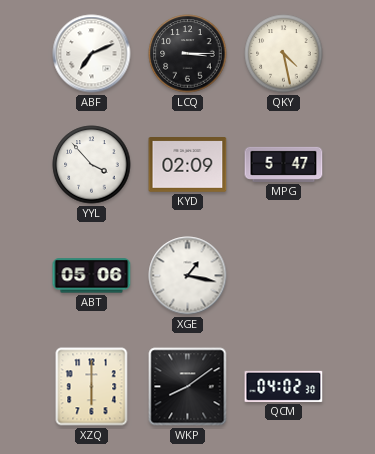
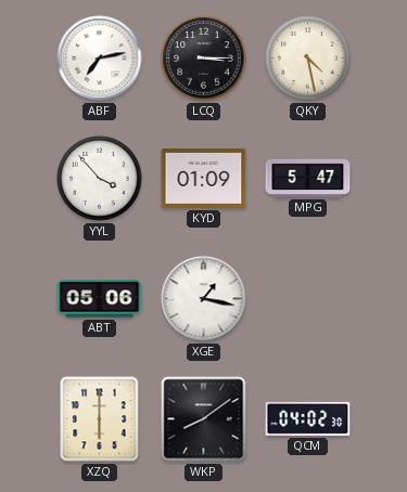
ABF: 7:11 -> 7:13 (100, 59)
KYD: 02:09 -> 01:09 (204, 179)
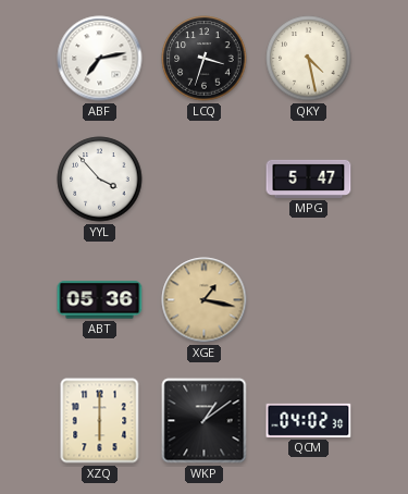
LCQ: 3:15 -> 3:33 (205, 59)
KYD: 01:09 -> none (204, 179)
ABT: 05:06 -> 05:36 (100, 300)
XGE dial: white -> champagne (205, 300)
WKP: 8:09 -> 1:09 (205, 421)
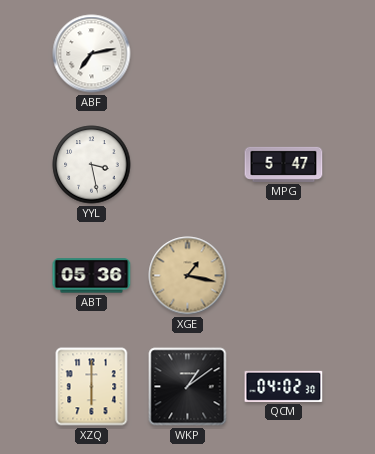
LCQ: 3:33 -> none (205, 59)
QKY: 4:28 -> none (309, 59)
YYL: 3:53 -> 3:28 (92, 165)
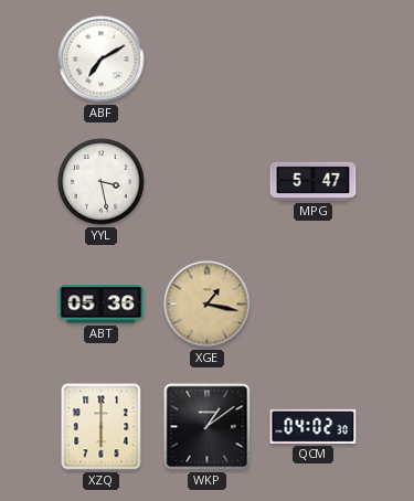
ABF: 7:13 -> 7:10 (102, 60)
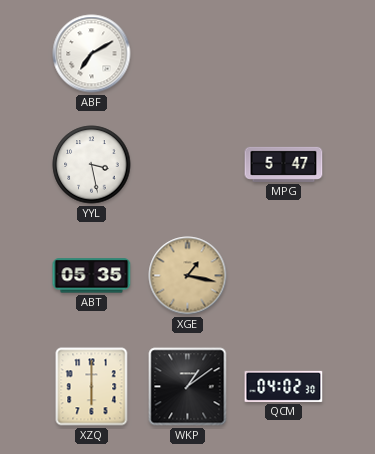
ABT: 05:36 -> 05:35 (92, 276)
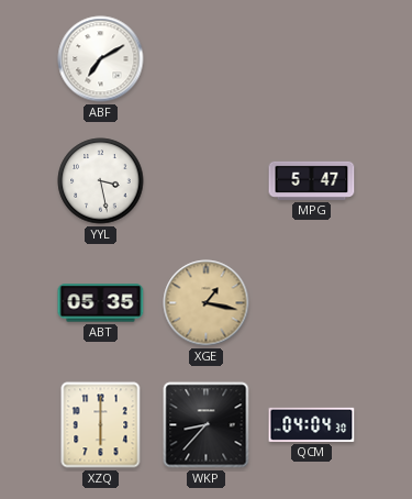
WKP: 1:09 -> 8:37 (207, 425)
QCM: 04:02 -> 04:04 (312, 424)
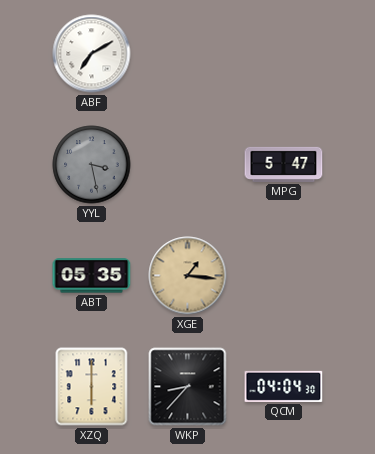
YYL dial: white -> grey (92, 165)
XGE: 1:17 -> 1:16 (188, 276)
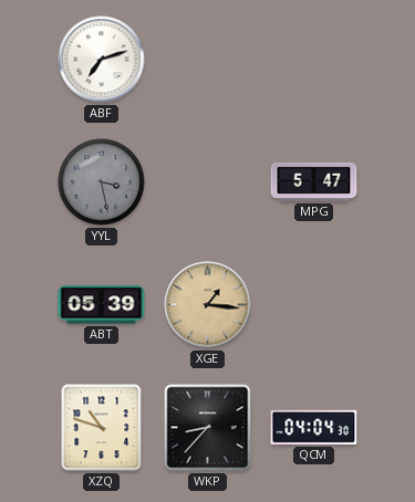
ABF: 7:10 -> 7:12 (102, 60)
ABT: 05:35 -> 05:39 (102, 305)
XZQ: 6:00 -> 10:48 (102, 428)
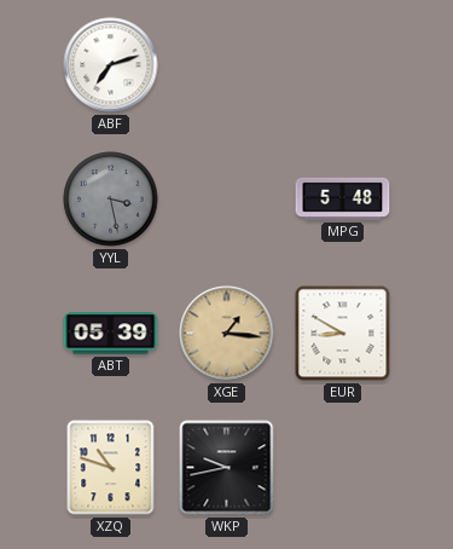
MPG: 5:47 -> 5:48 (343, 198)
EUR: none -> 8:50 (343, 334)
WKP: 8:37 -> 9:43 (227, 468)
QCM: 04:04 -> none (314, 427)
